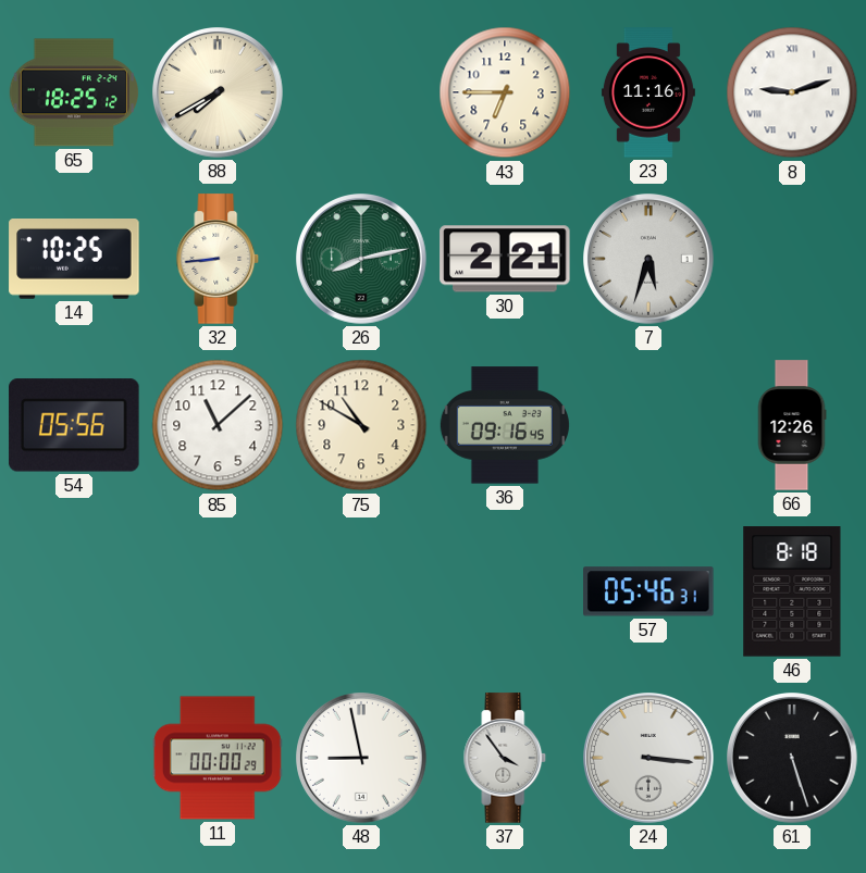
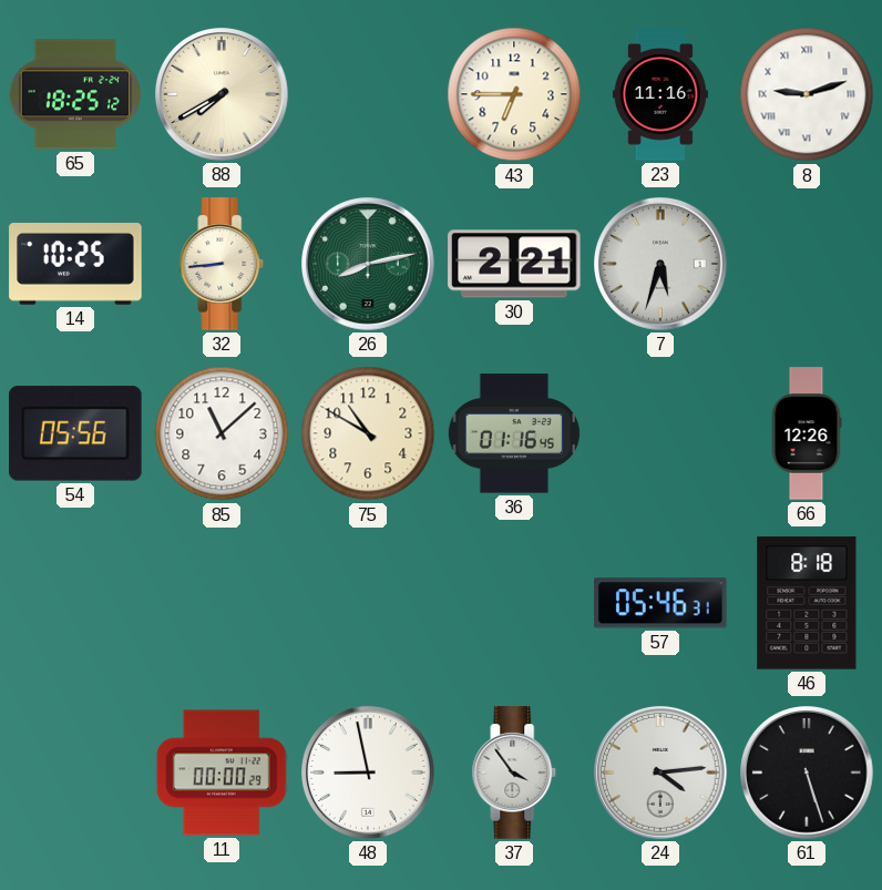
36: 09:16 -> 01:16 (514, 433)
24: 3:16 -> 4:14 (661, 774)
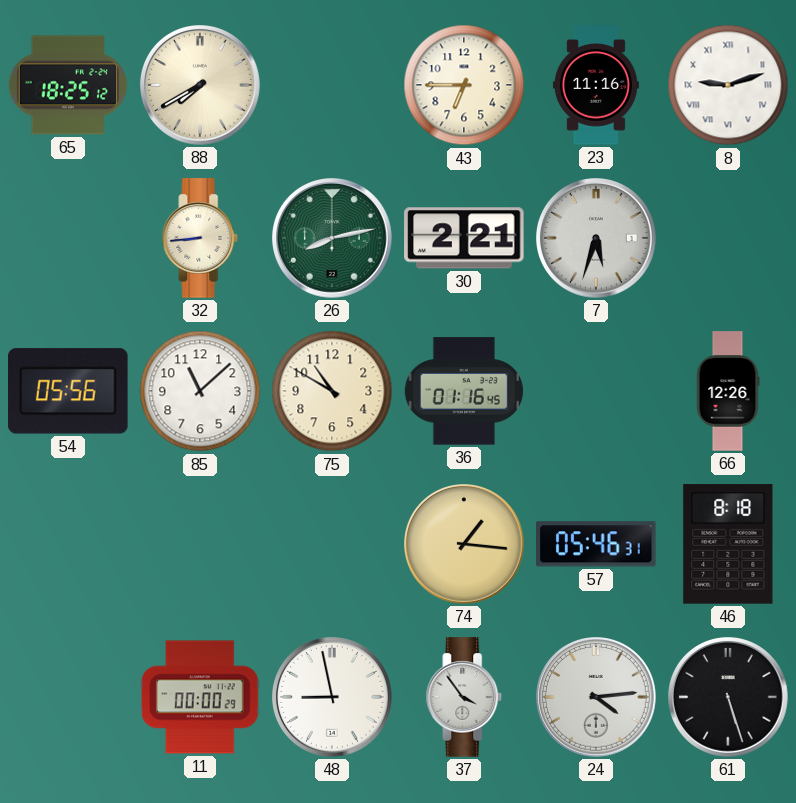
14: 10:25 -> none (75, 265)
74: none -> 1:16 (465, 545)
